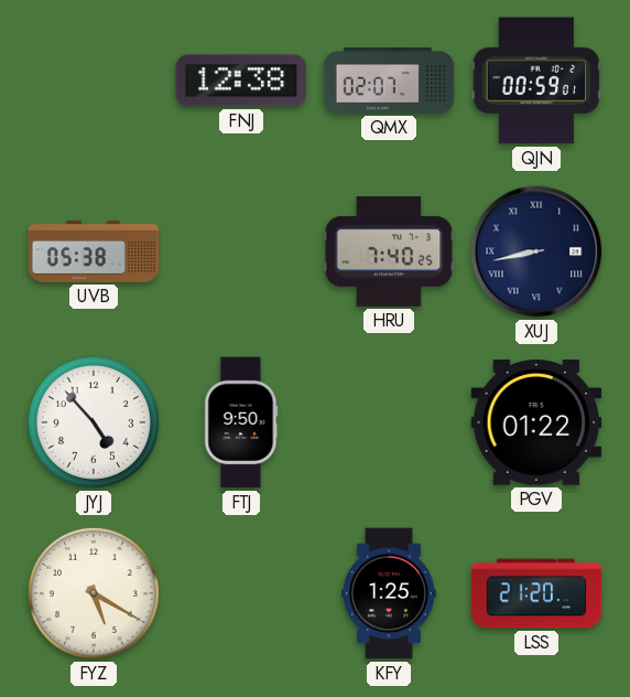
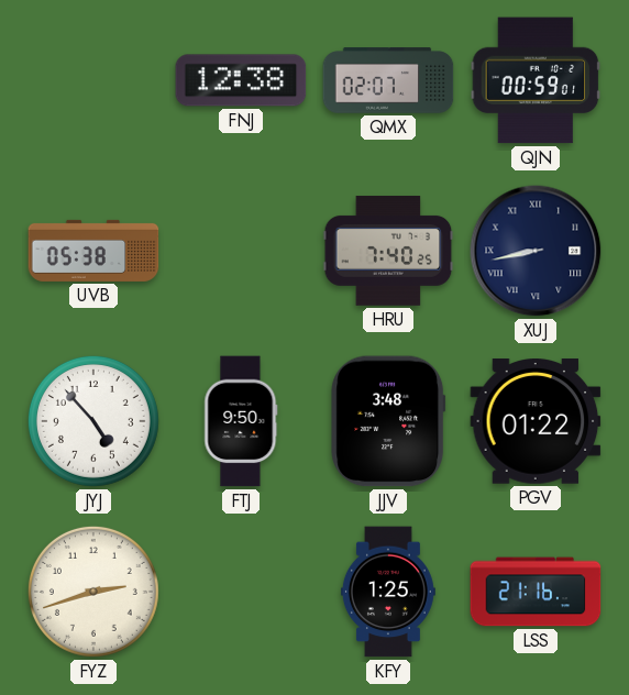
JJV: none -> 3:48 (388, 421)
FYZ: 5:20 -> 2:42 (93, 592)
LSS: 21:20 -> 21:16 (536, 592)
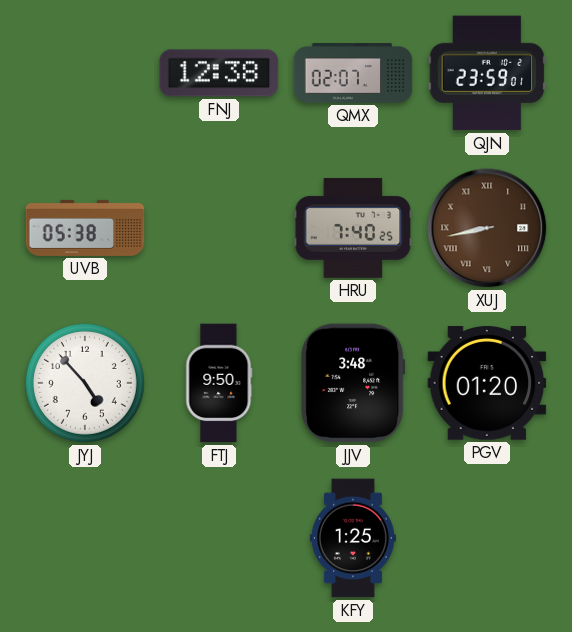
QJN: 00:59 -> 23:59 (487, 73)
XUJ dial: navy -> brown (487, 228)
PGV: 01:22 -> 01:20 (487, 384)
FYZ: 2:42 -> none (93, 592)
LSS: 21:16 -> none (536, 592)
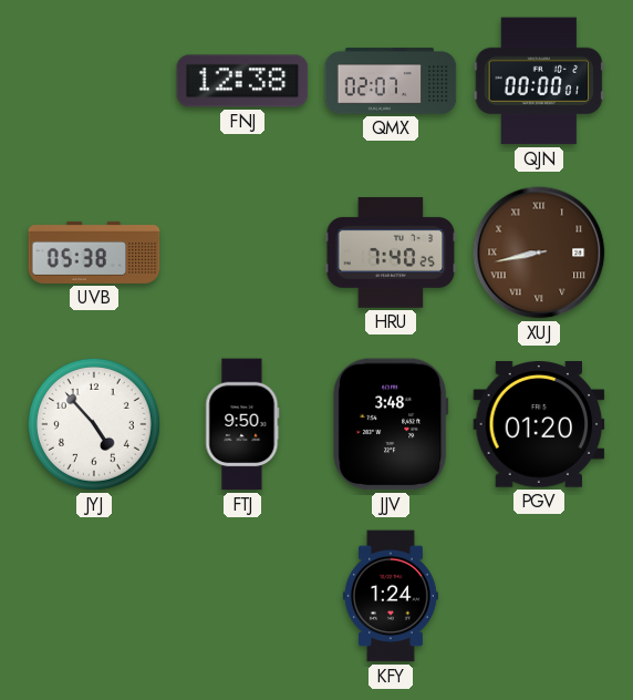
QJN: 23:59 -> 00:00 (539, 81)
KFY: 1:25 -> 1:24 (391, 596)
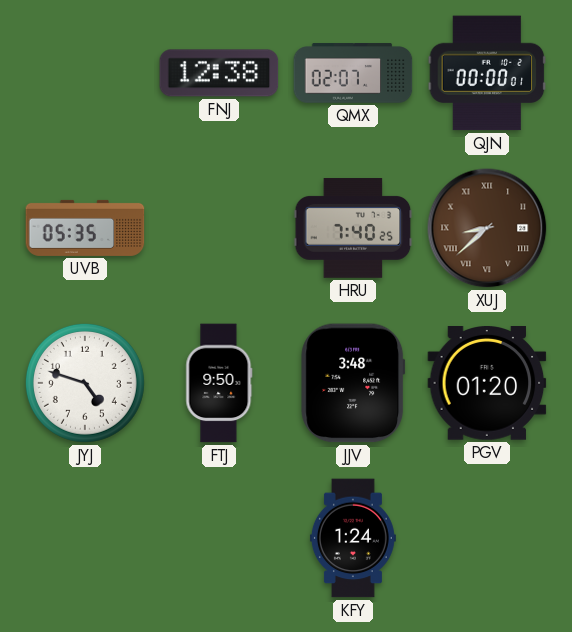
UVB: 05:38 -> 05:35 (85, 228)
XUJ: 8:43 -> 8:38 (487, 228)
JYJ: 4:53 -> 4:48 (85, 383)
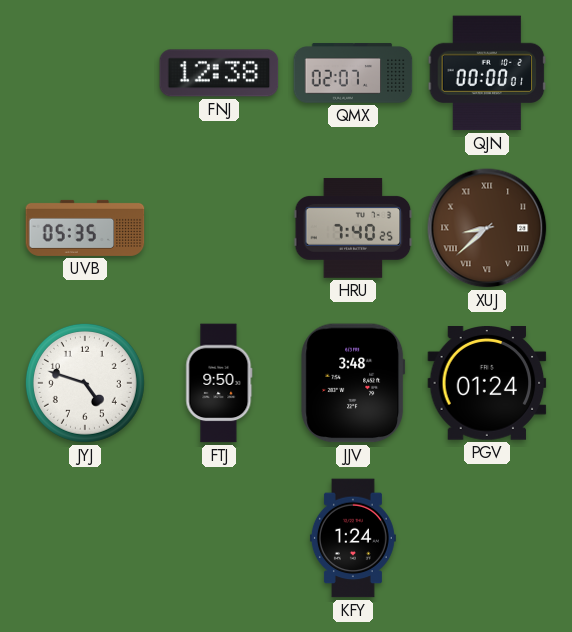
PGV: 01:20 -> 01:24 (487, 384)
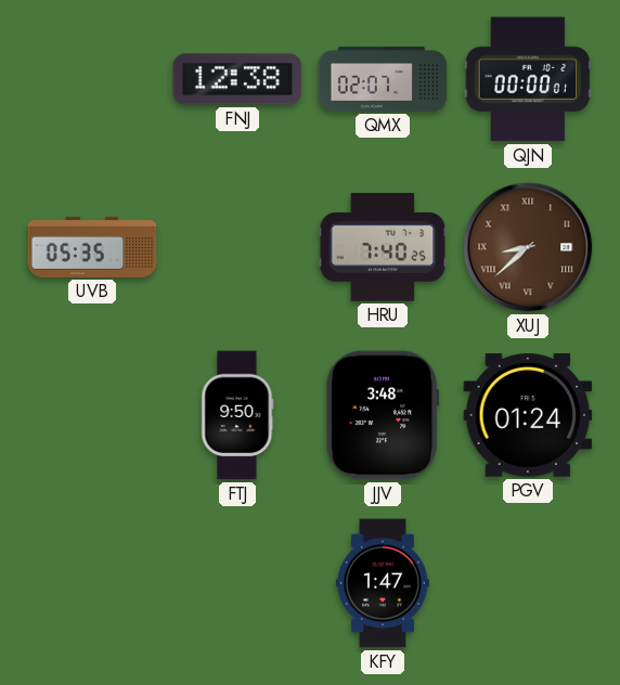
JYJ: 4:48 -> none (85, 383)
KFY: 1:24 -> 1:47 (383, 583)
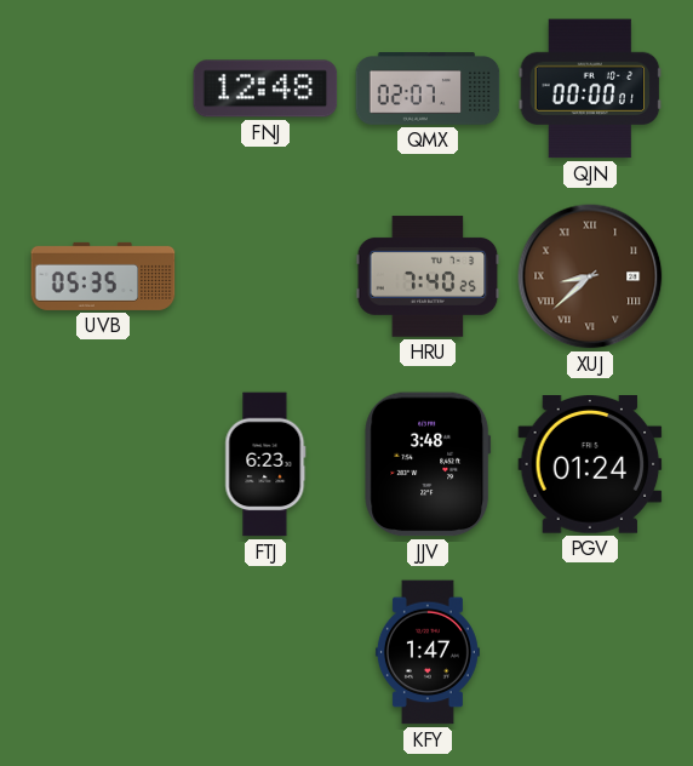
FNJ: 12:38 -> 12:48 (265, 88)
FTJ: 9:50 -> 6:23 (265, 464)
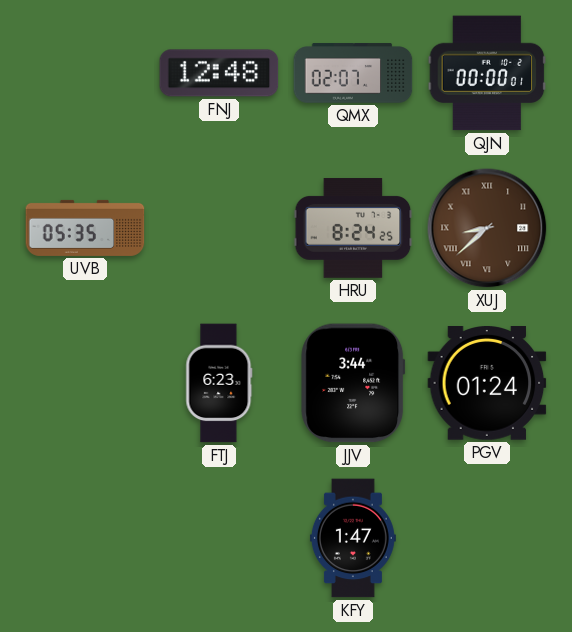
HRU: 7:40 -> 8:24 (353, 228)
JJV: 3:48 -> 3:44 (353, 383)
